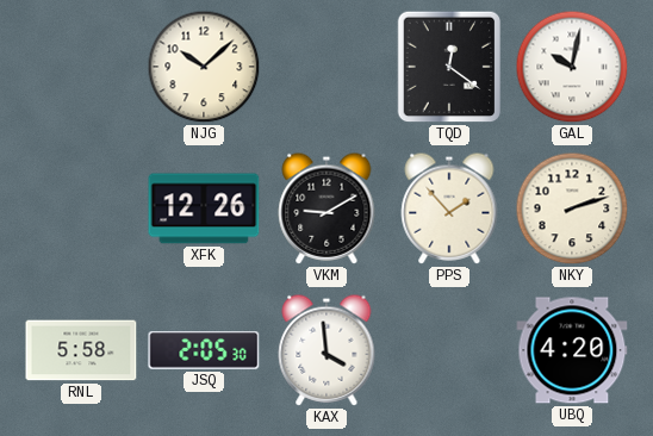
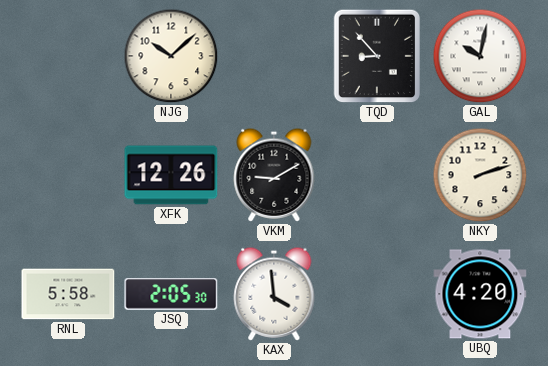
TQD: 12:21 -> 8:53 (377, 56)
PPS: 1:53 -> none (449, 208)
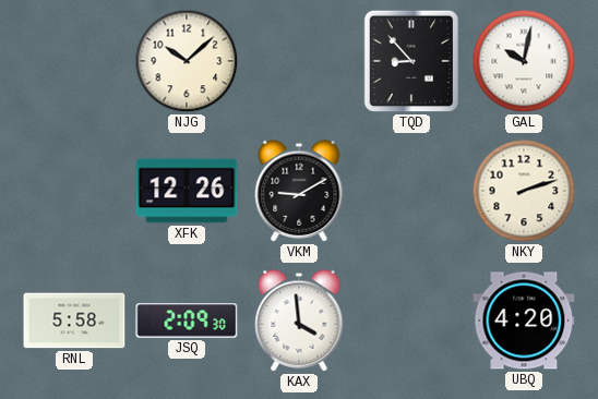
JSQ: 2:05 -> 2:09 (187, 321)
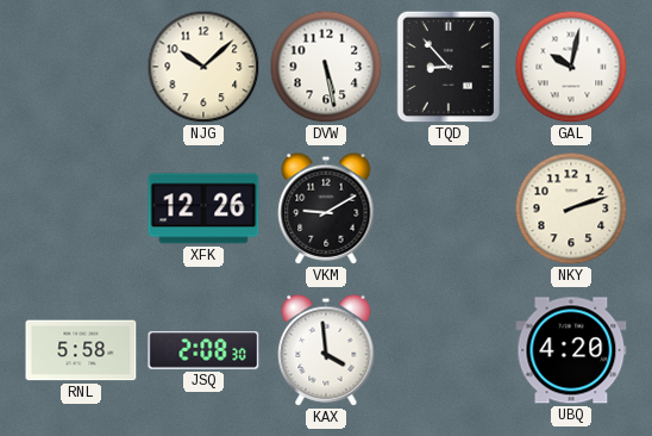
DVW: none -> 5:28 (326, 67)
JSQ: 2:09 -> 2:08 (203, 350)
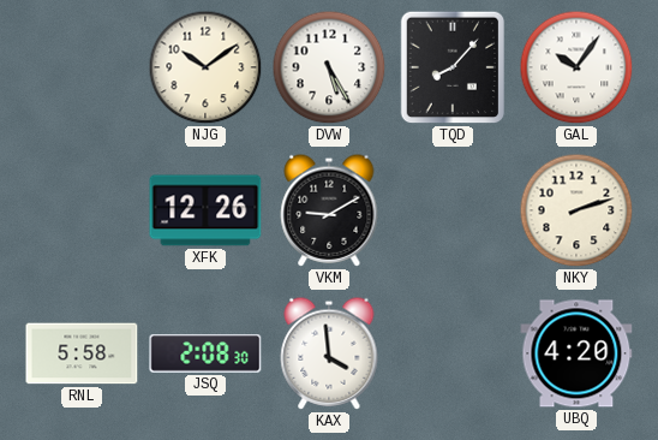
NJG: 10:08 -> 10:09 (205, 67)
DVW: 5:28 -> 5:25 (329, 67)
TQD: 8:53 -> 8:07 (453, 67)
GAL: 10:02 -> 10:06 (576, 67)
